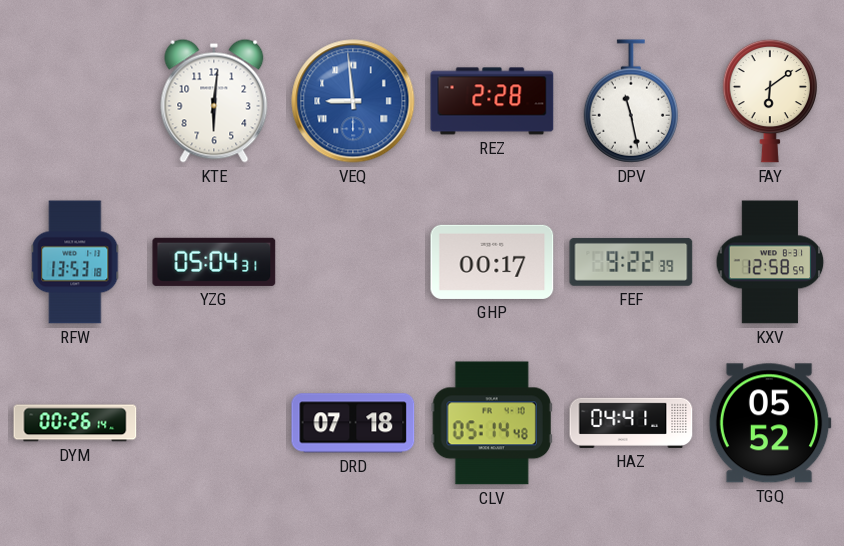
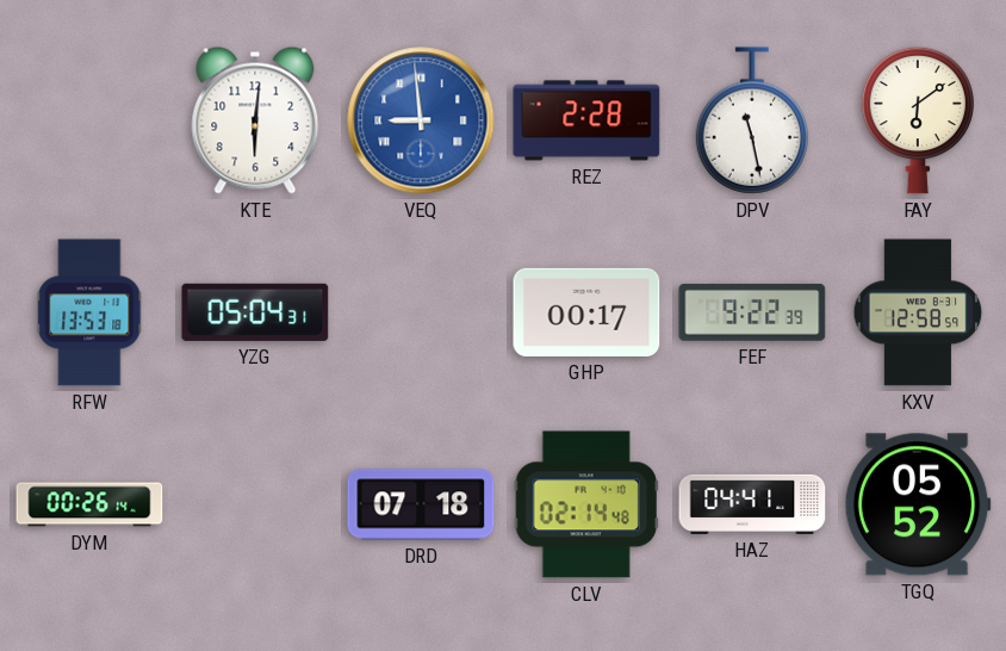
CLV: 05:14 -> 02:14 (586, 504)
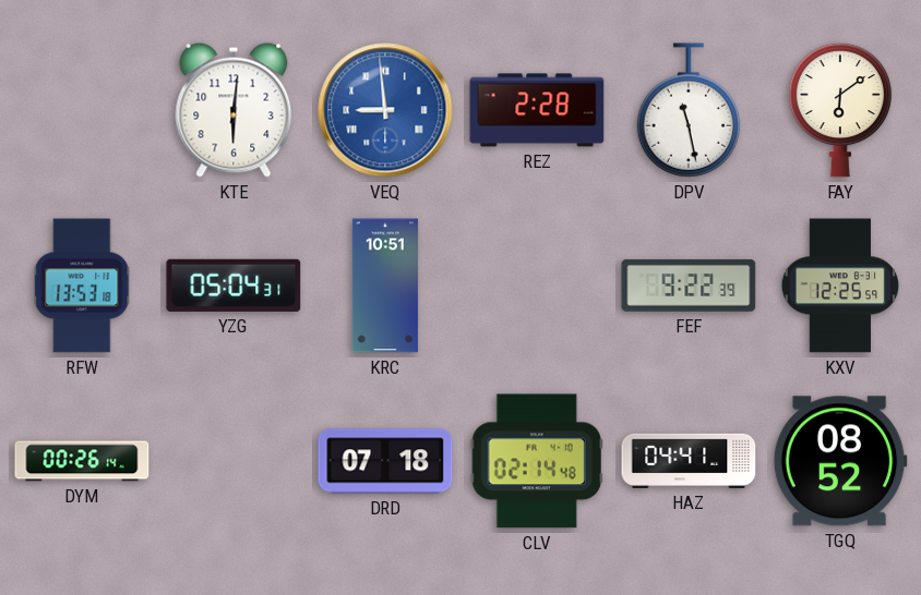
KRC: none -> 10:51 (385, 286)
GHP: 00:17 -> none (586, 312)
KXV: 12:58 -> 12:25 (840, 286)
TGQ: 05:52 -> 08:52 (840, 461)
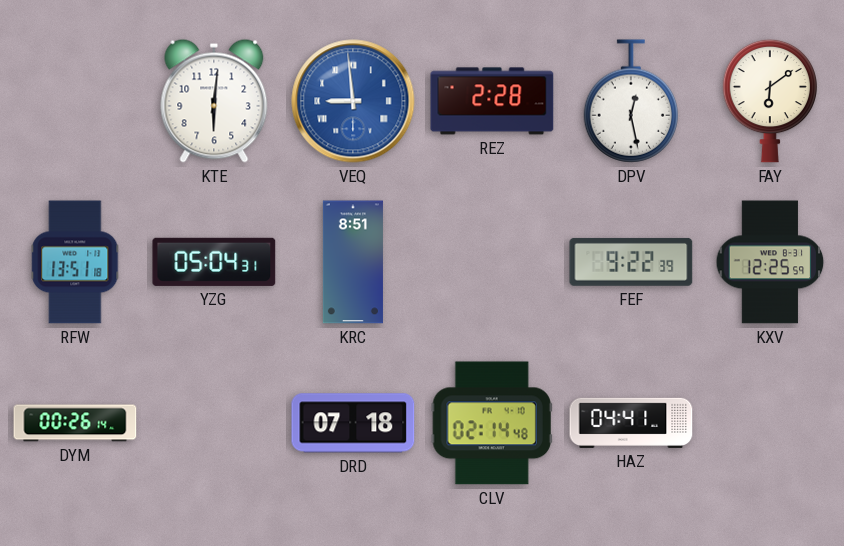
DPV: 11:28 -> 12:28 (630, 101)
RFW: 13:53 -> 13:51 (75, 262)
KRC: 10:51 -> 8:51 (353, 262)
TGQ: 08:52 -> none (840, 461)
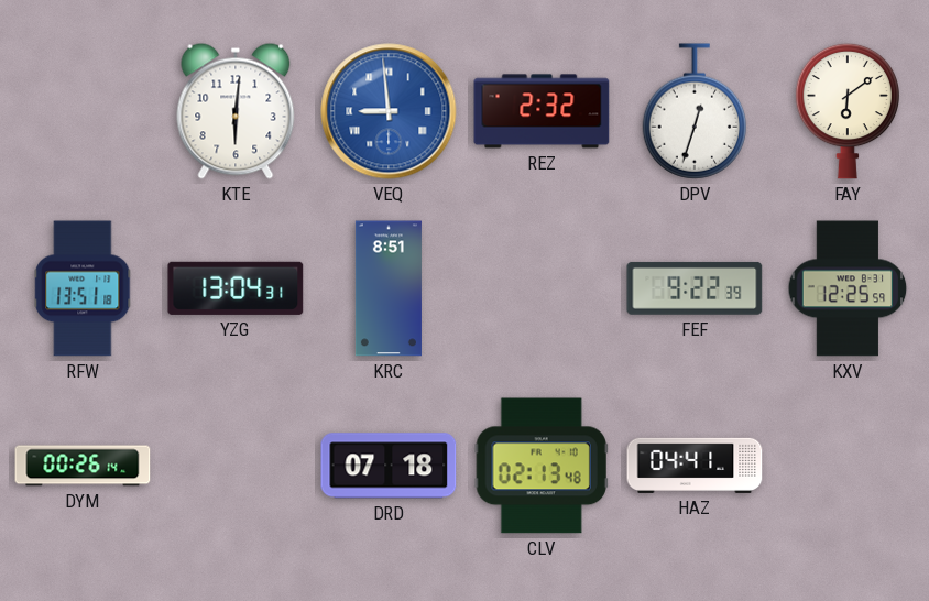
REZ: 2:28 -> 2:32 (542, 111)
DPV: 12:28 -> 12:33 (693, 111)
YZG: 05:04 -> 13:04 (236, 288)
CLV: 02:14 -> 02:13 (542, 466)
